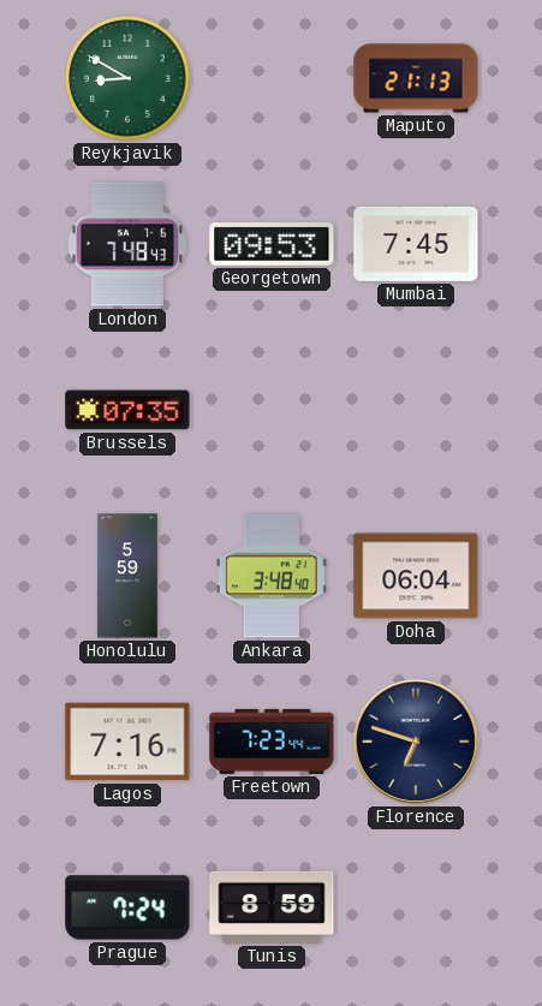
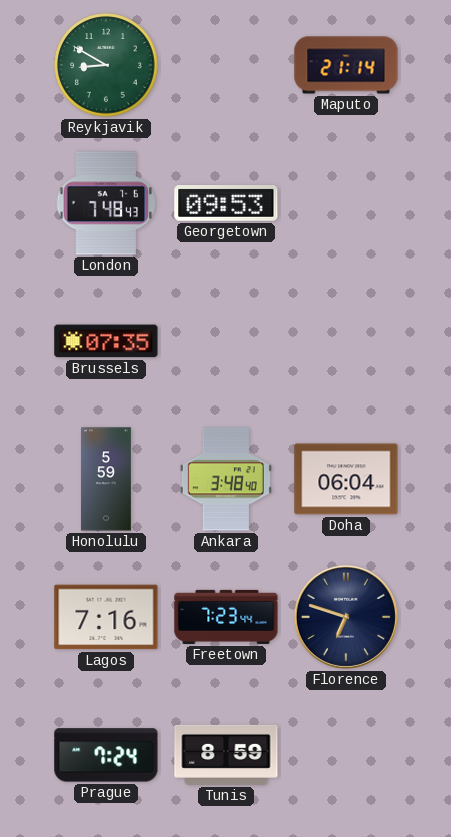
Maputo: 21:13 -> 21:14 (346, 65)
Mumbai: 7:45 -> none (416, 244)
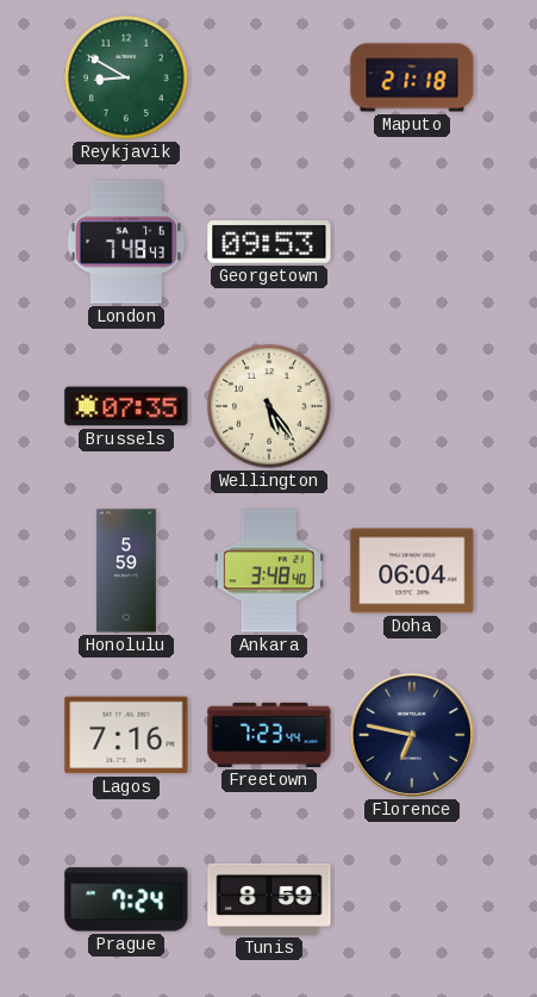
Maputo: 21:14 -> 21:18 (412, 77)
Wellington: none -> 5:24 (269, 406)
Florence: 6:48 -> 6:47 (412, 735)
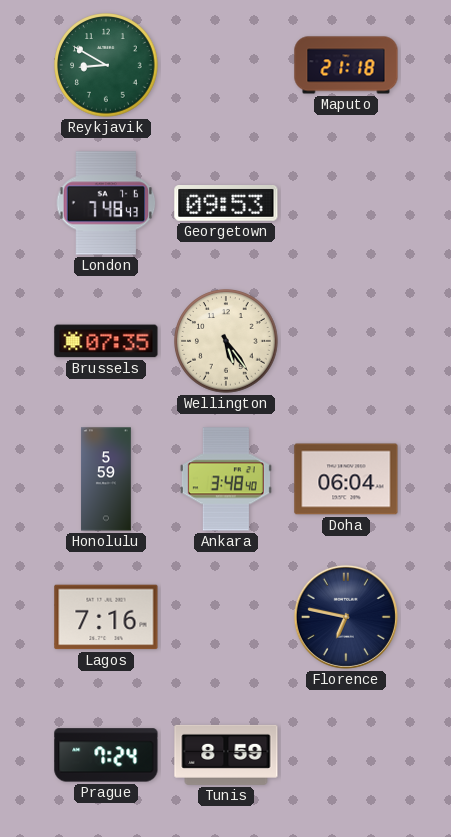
Freetown: 7:23 -> none (269, 735)
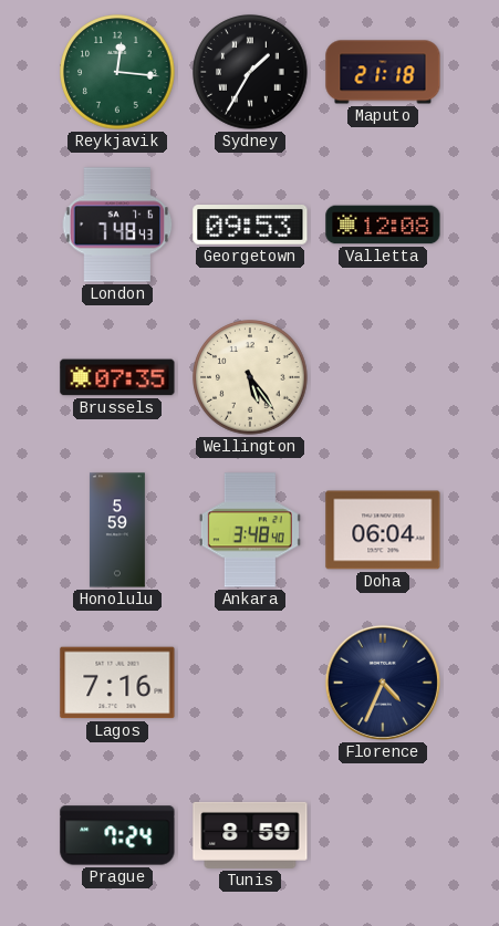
Reykjavik: 8:50 -> 12:16 (117, 72)
Sydney: none -> 1:35 (250, 72)
Valletta: none -> 12:08 (383, 225)
Florence: 6:47 -> 4:34 (383, 683)
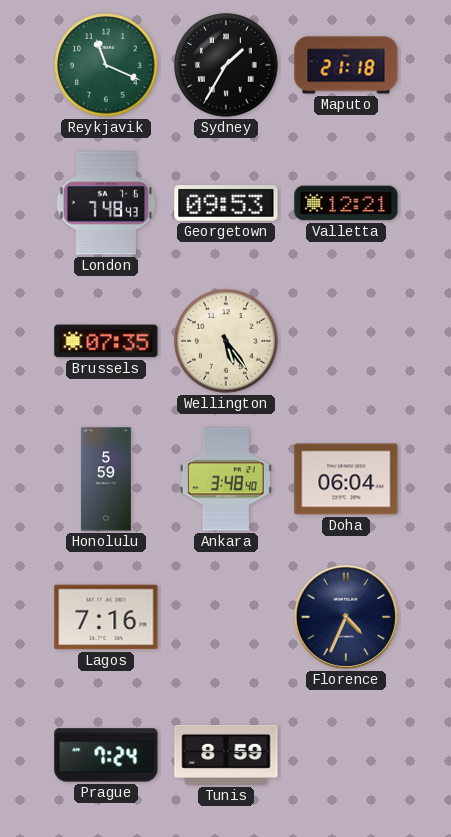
Reykjavik: 12:16 -> 11:19 (106, 65)
Valletta: 12:08 -> 12:21 (346, 203)
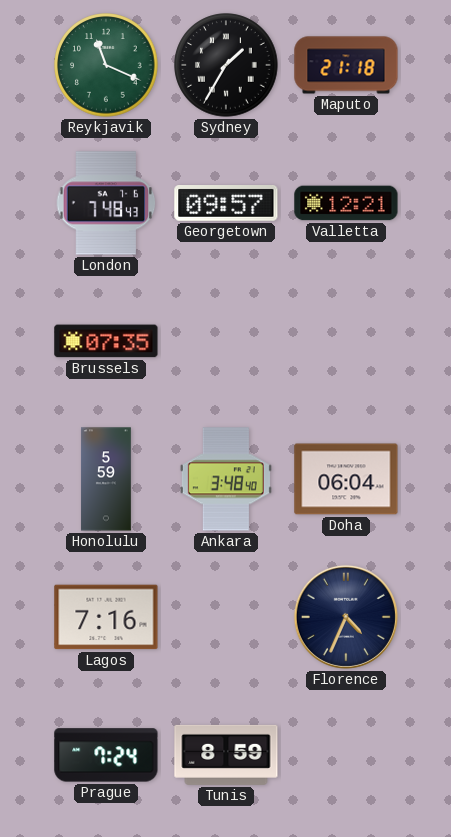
Georgetown: 09:53 -> 09:57 (226, 204)
Wellington: 5:24 -> none (226, 341)
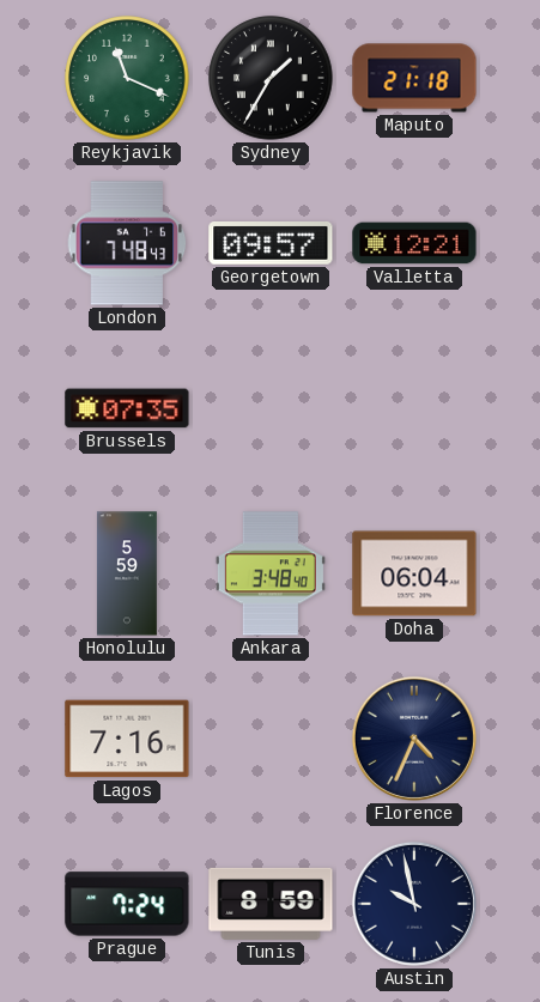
Austin: none -> 9:58 (414, 904)
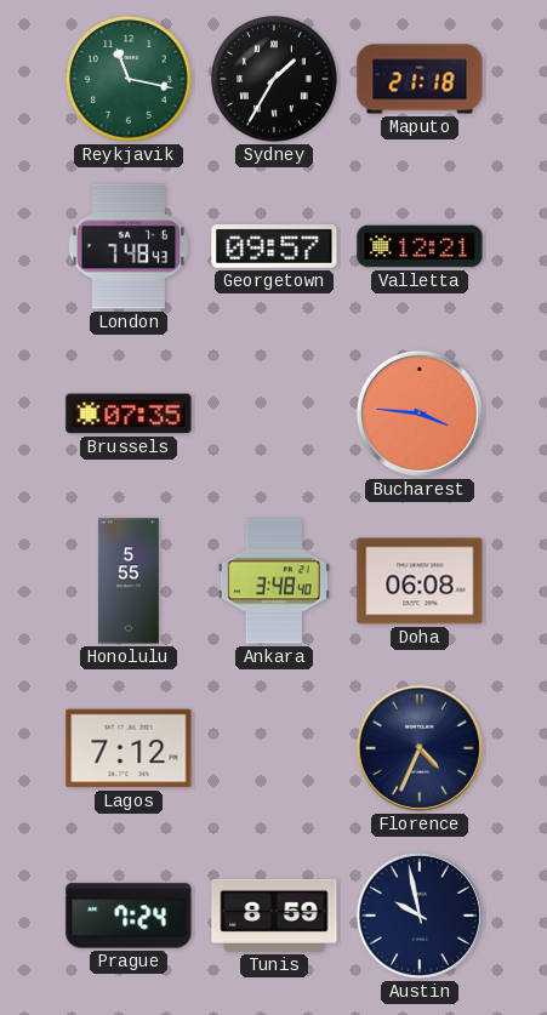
Reykjavik: 11:19 -> 11:17 (129, 79)
Bucharest: none -> 3:46 (420, 414)
Honolulu: 5:59 -> 5:55 (129, 581)
Doha: 06:04 -> 06:08 (420, 581)
Lagos: 7:16 -> 7:12 (129, 748)
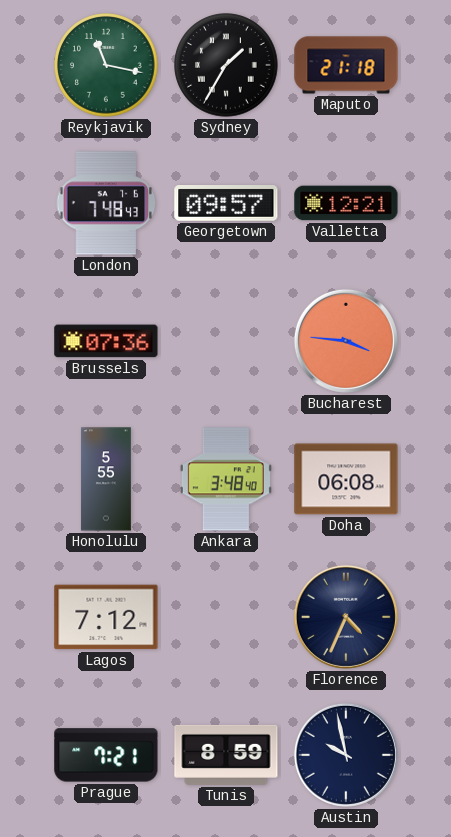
Brussels: 07:35 -> 07:36 (106, 341)
Prague: 7:24 -> 7:21 (106, 755)
